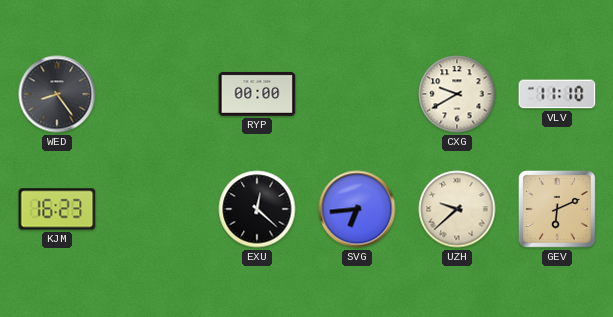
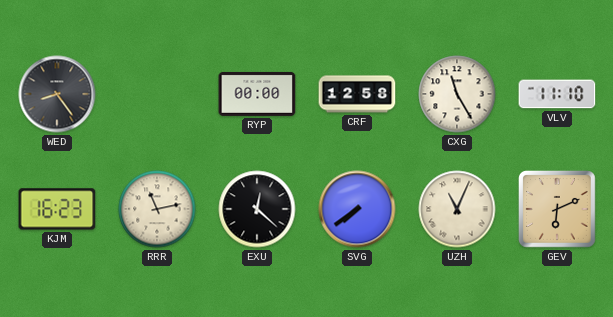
CRF: none -> 12:58 (357, 94)
CXG: 9:40 -> 11:25 (457, 94)
RRR: none -> 11:13 (157, 209)
SVG: 6:44 -> 7:39 (357, 209)
UZH: 9:38 -> 11:04 (457, 209)
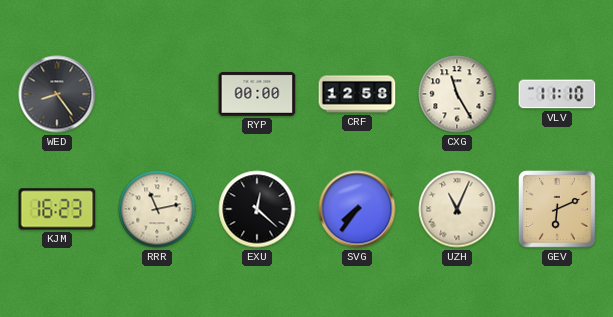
SVG: 7:39 -> 7:36 (357, 209)
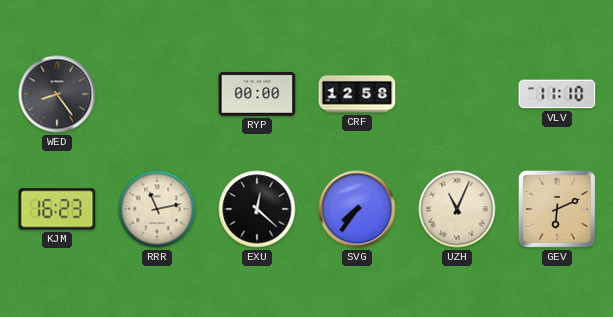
CXG: 11:25 -> none (457, 94)
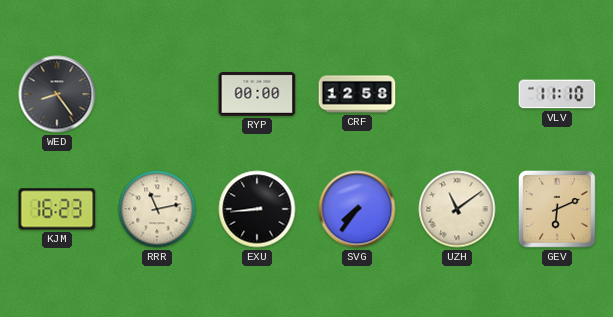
EXU: 12:22 -> 8:44 (257, 209)
UZH: 11:04 -> 11:09 (457, 209)
